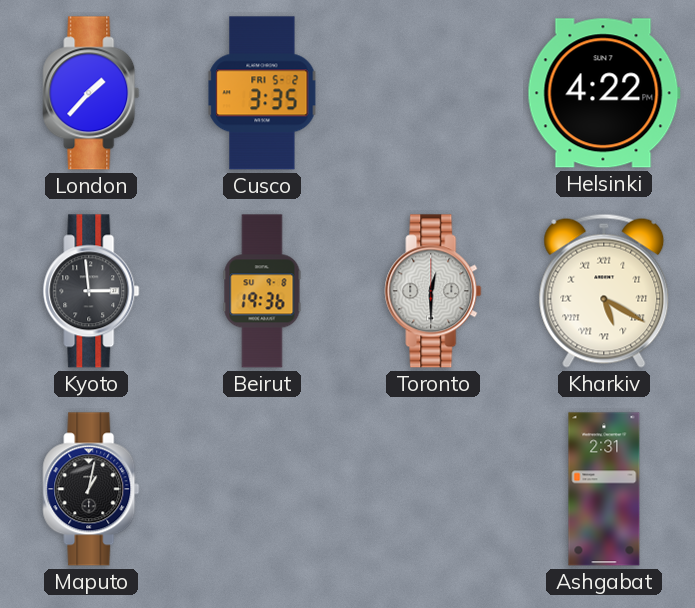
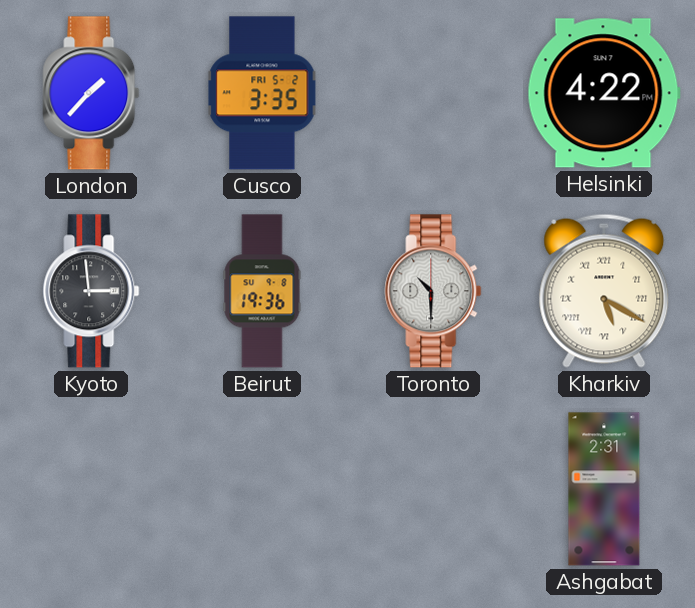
Toronto: 12:30 -> 10:30 (433, 291)
Maputo: 1:02 -> none (91, 489)
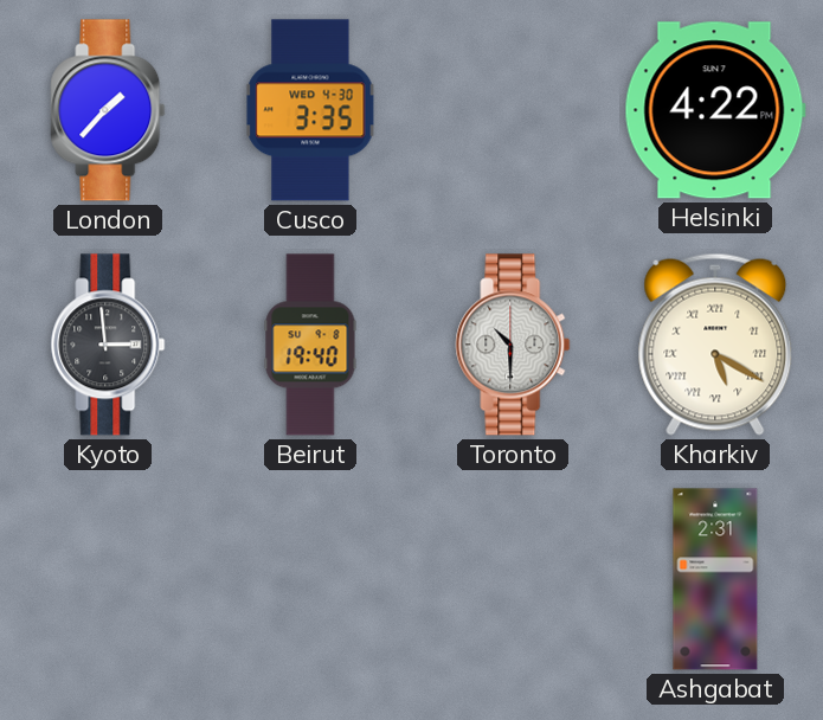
Cusco date: FRI 5-2 -> WED 4-30 (310, 110)
Beirut: 19:36 -> 19:40 (310, 345)
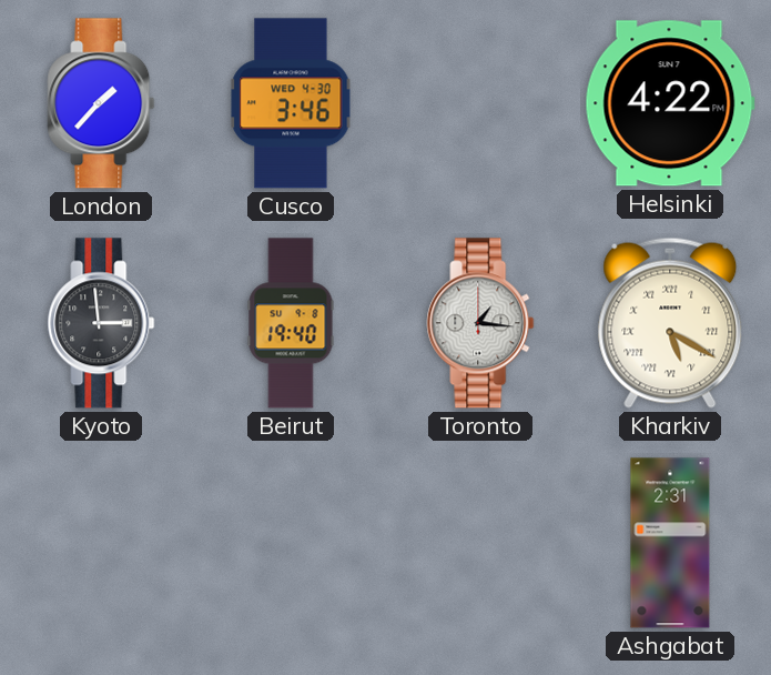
Cusco: 3:35 -> 3:46 (291, 103)
Toronto: 10:30 -> 1:16 (480, 323)
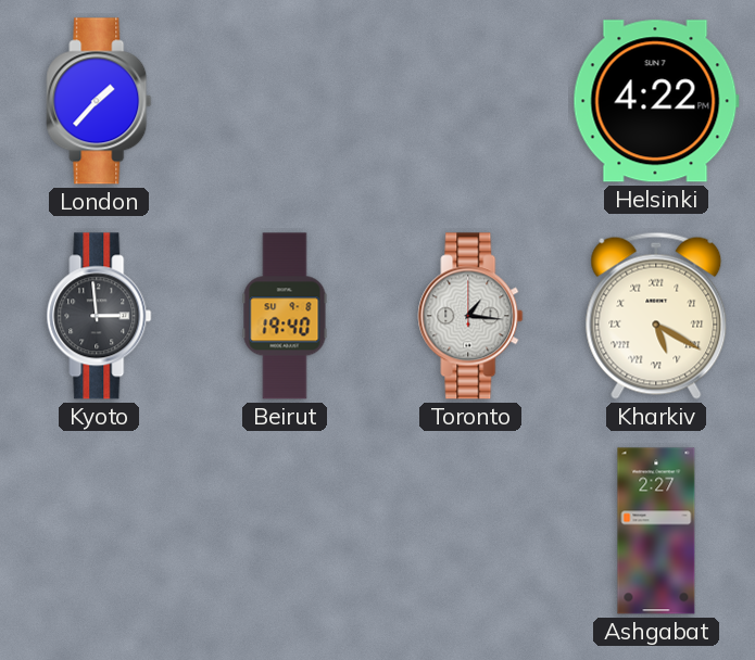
Cusco: 3:46 -> none (291, 103)
Ashgabat: 2:31 -> 2:27 (656, 531)
